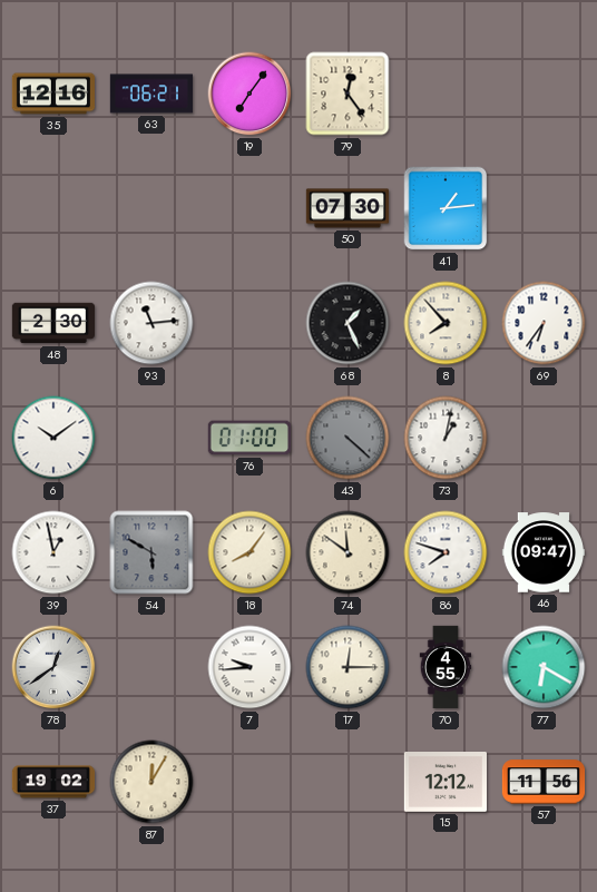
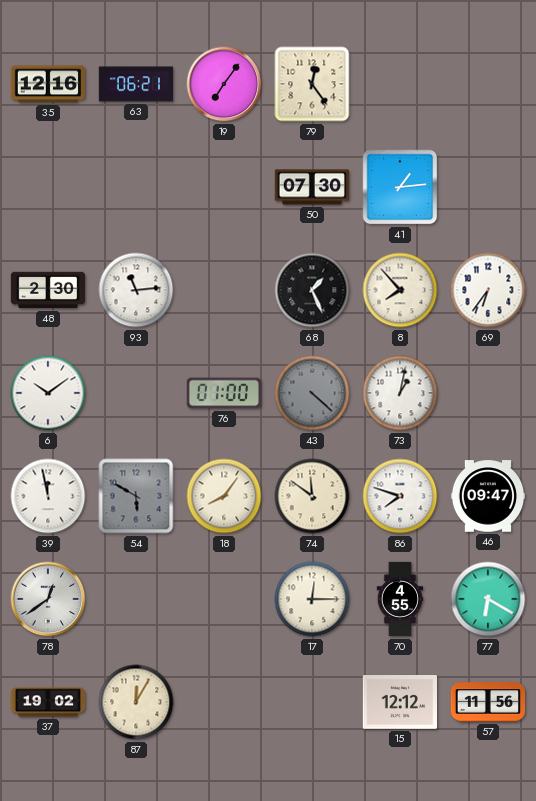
39: 12:58 -> 11:58 (48, 496)
7: 9:44 -> none (249, 667)
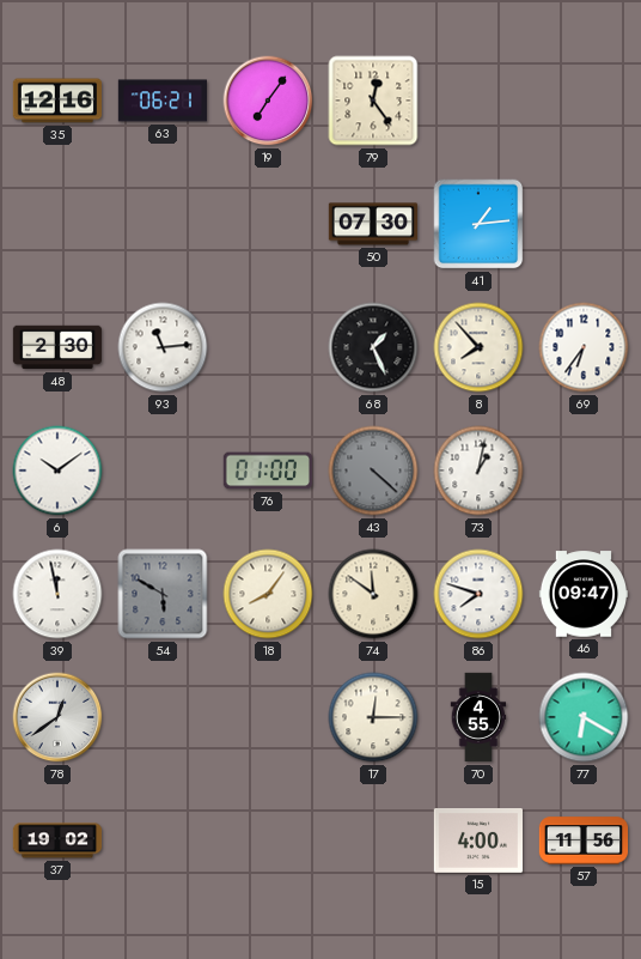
87: 12:05 -> none (136, 702)
15: 12:12 -> 4:00 (477, 842)
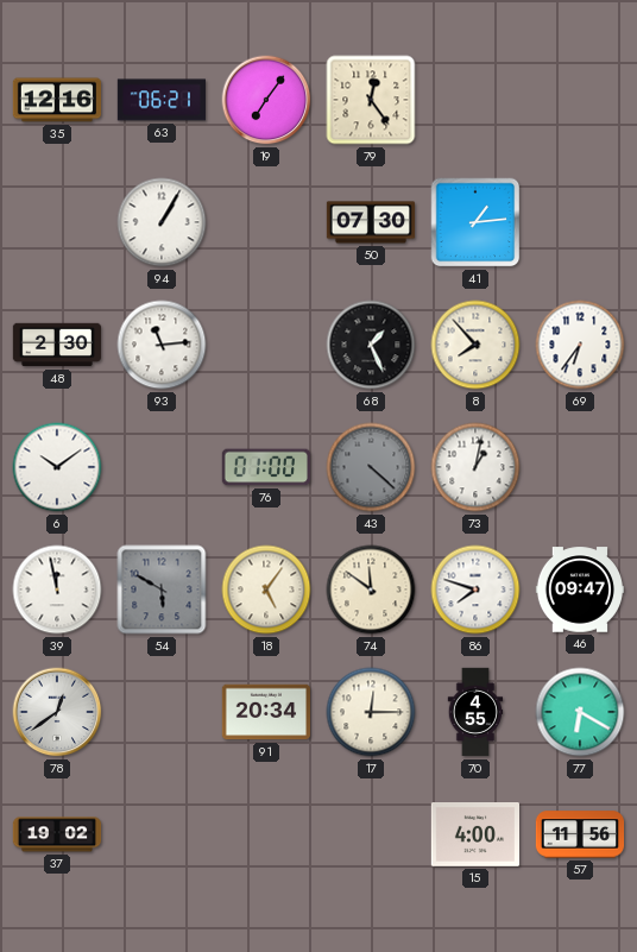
94: none -> 1:05 (162, 222)
18: 8:06 -> 5:06 (266, 590)
91: none -> 20:34 (265, 712)
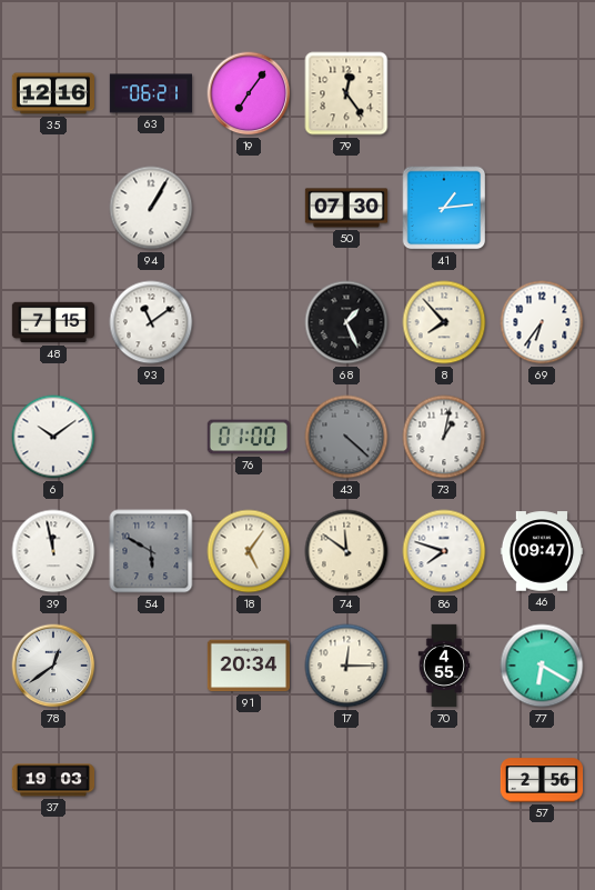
48: 2:30 -> 7:15 (52, 322)
93: 11:14 -> 11:09 (151, 322)
37: 19:02 -> 19:03 (53, 780)
15: 4:00 -> none (474, 836)
57: 11:56 -> 2:56 (542, 780)
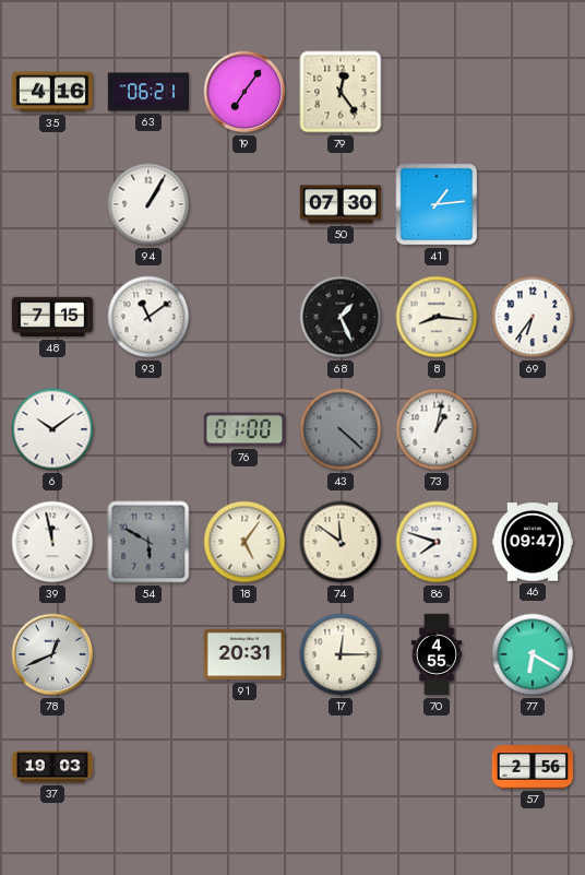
35: 12:16 -> 4:16 (51, 92)
8: 7:53 -> 8:16 (437, 317)
78: 12:39 -> 12:41 (52, 654)
91: 20:34 -> 20:31 (243, 654)
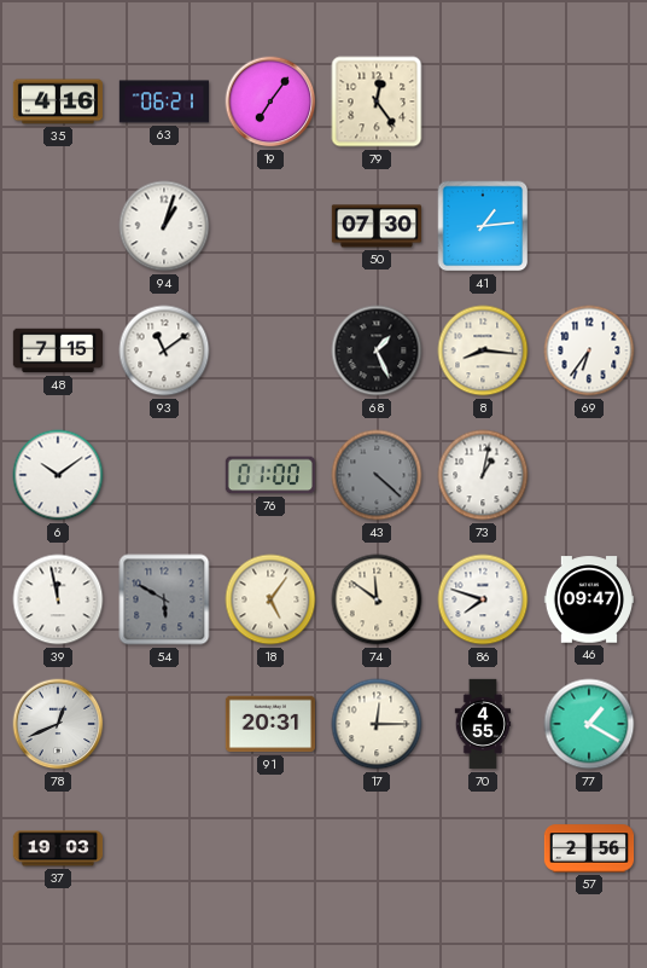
94: 1:05 -> 1:03 (164, 226)
77: 6:20 -> 1:20 (589, 724)
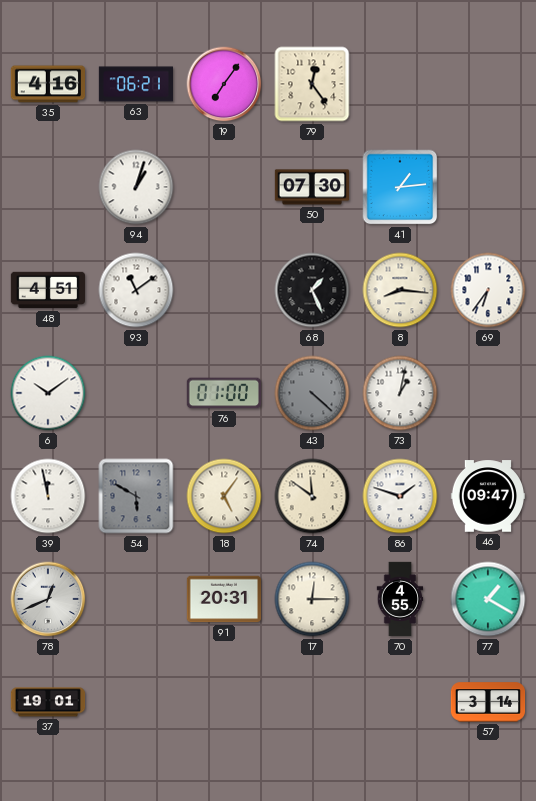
48: 7:15 -> 4:51 (47, 290)
86: 7:48 -> 1:48 (400, 496)
37: 19:03 -> 19:01 (48, 702)
57: 2:56 -> 3:14 (488, 702)
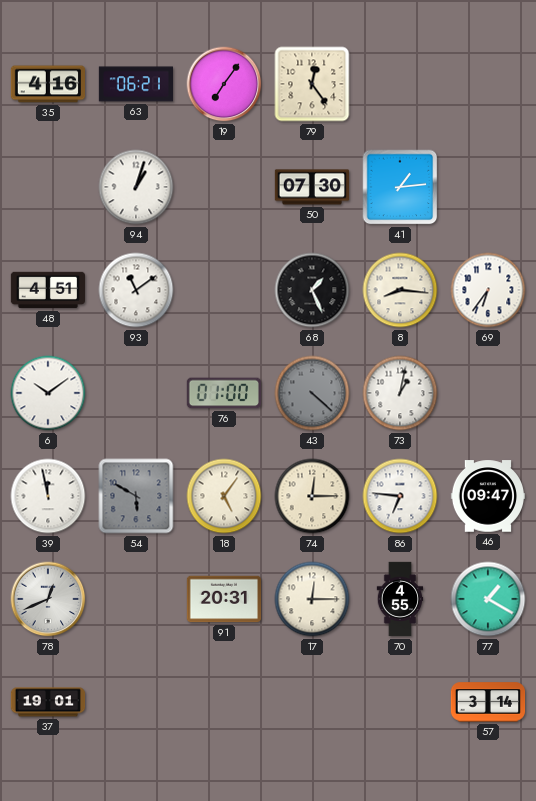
74: 11:51 -> 12:15 (312, 496)
86: 1:48 -> 6:46 (400, 496)
